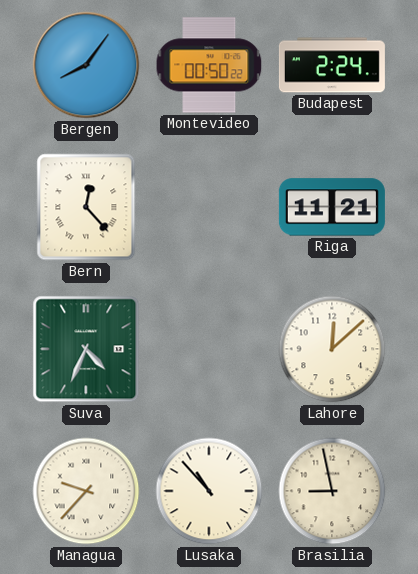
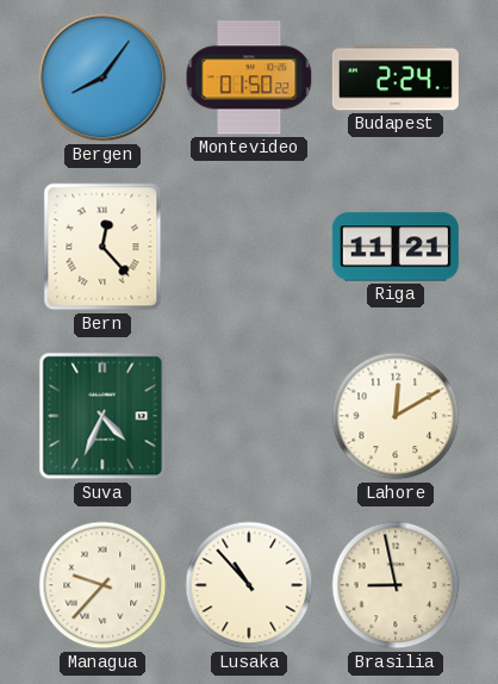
Montevideo: 00:50 -> 01:50 (249, 77)
Lahore: 12:08 -> 12:10 (396, 416)
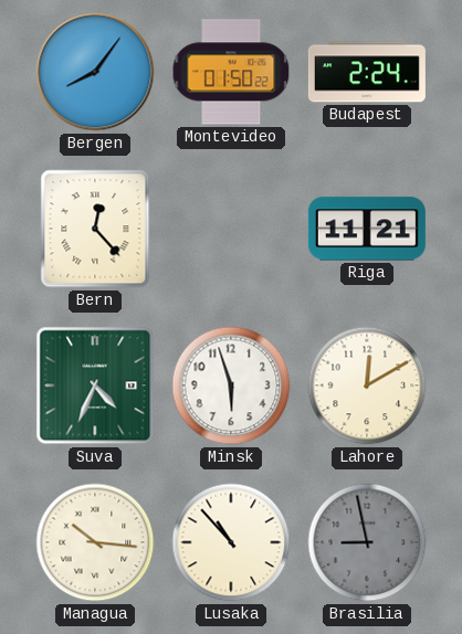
Minsk: none -> 5:57 (231, 385)
Managua: 9:37 -> 10:16 (95, 542)
Brasilia dial: cream -> grey (367, 542)
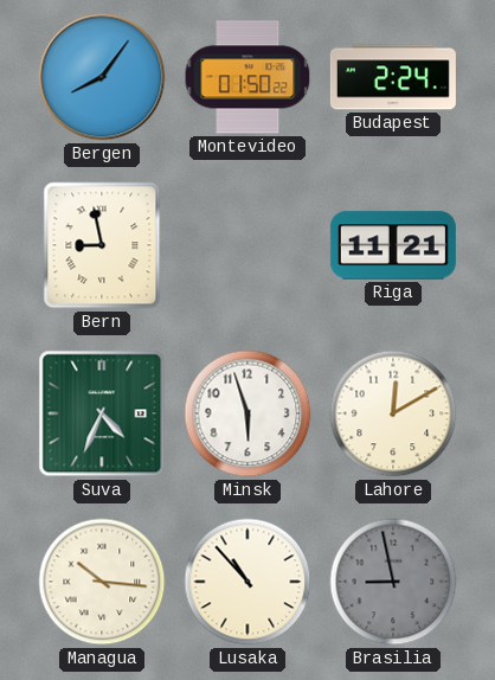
Bern: 12:23 -> 8:58 (102, 245)
